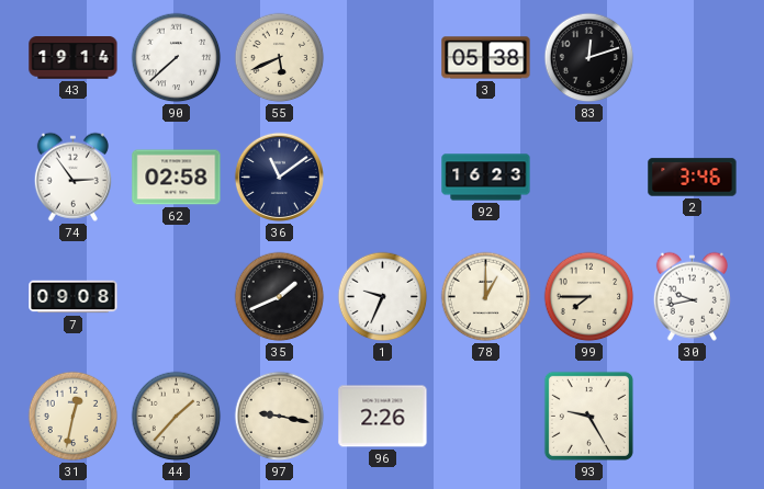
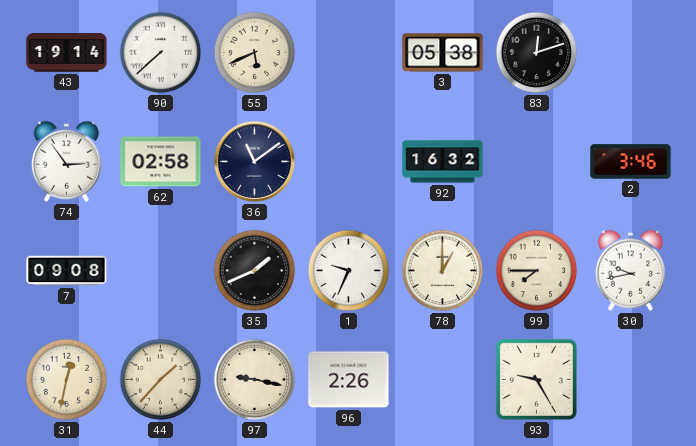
92: 16:23 -> 16:32 (443, 162)
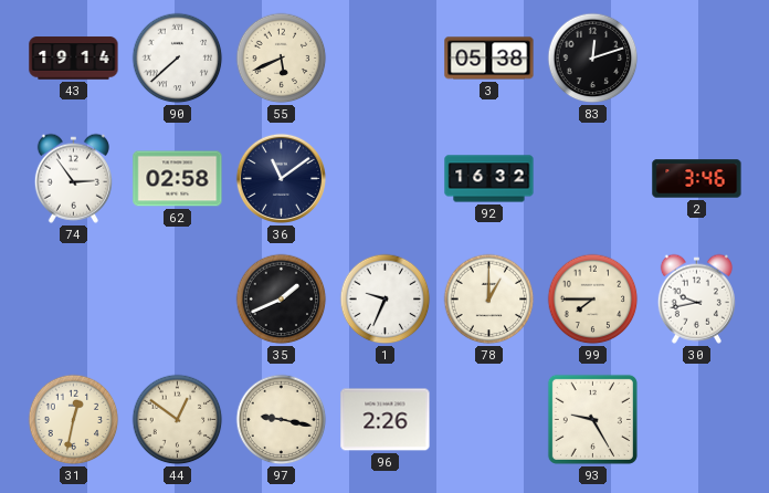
7: 09:08 -> none (67, 271)
44: 1:37 -> 12:51 (178, 420)
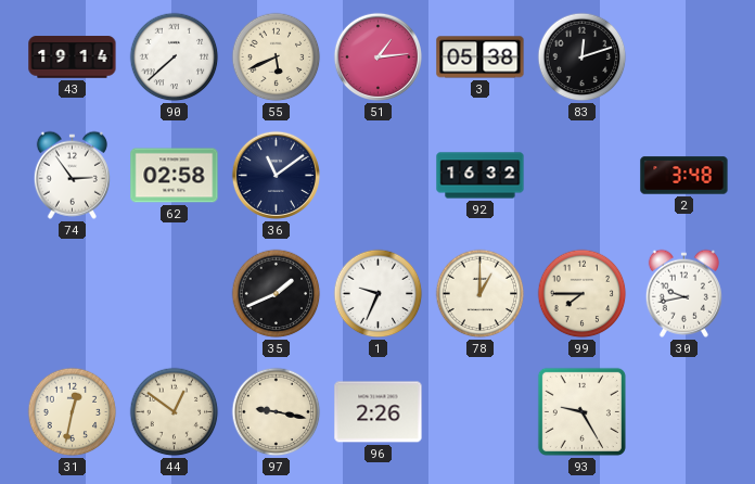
51: none -> 1:14 (378, 56)
2: 3:46 -> 3:48 (684, 176)
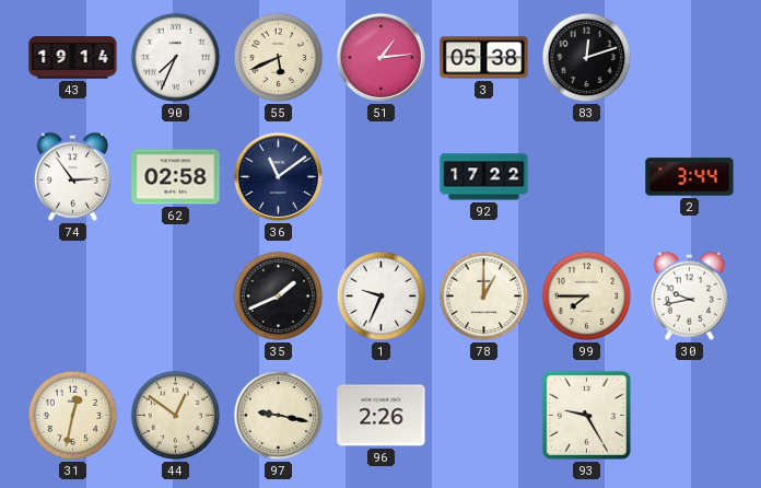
90: 7:38 -> 7:34 (176, 58)
92: 16:32 -> 17:22 (484, 177)
2: 3:48 -> 3:44 (690, 177)
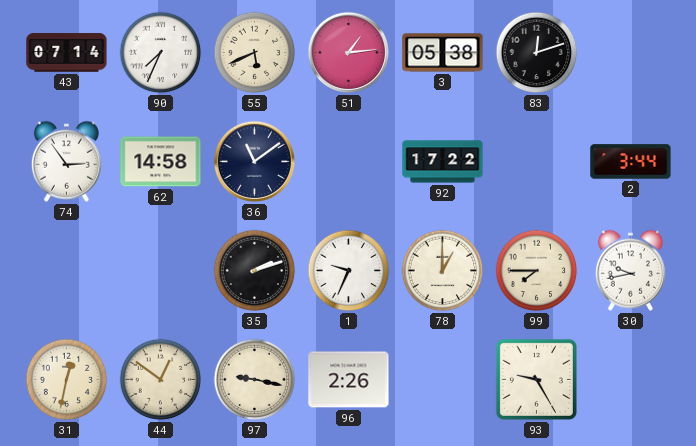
43: 19:14 -> 07:14 (67, 53)
62: 02:58 -> 14:58 (161, 162)
35: 1:41 -> 2:12 (255, 271)
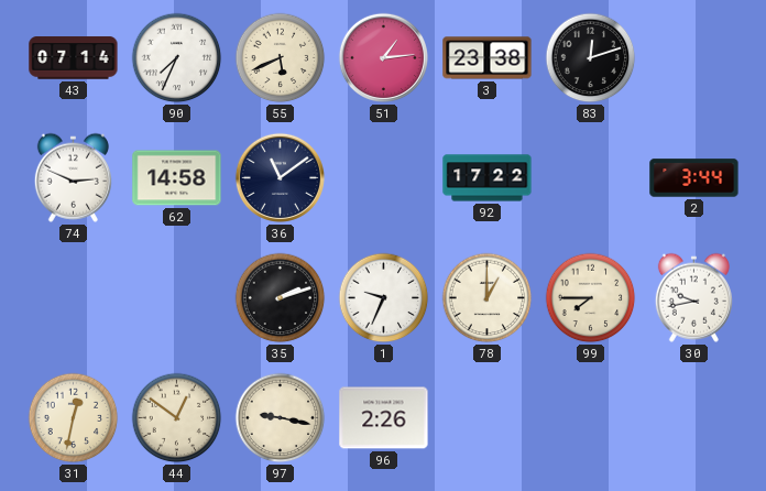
3: 05:38 -> 23:38 (488, 58)
74: 2:54 -> 2:49 (73, 177)
93: 9:25 -> none (536, 379)
